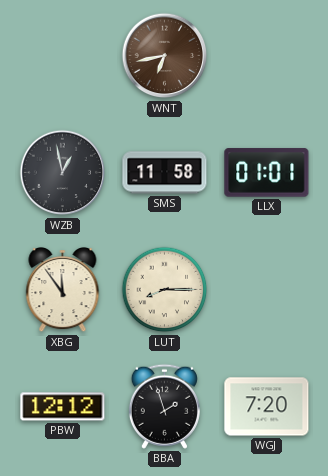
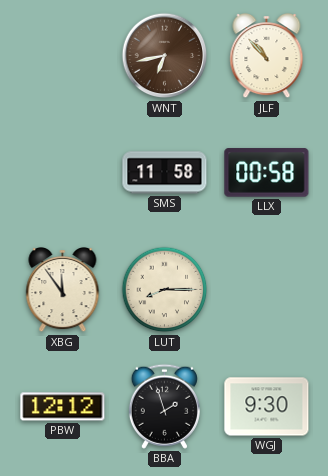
JLF: none -> 10:53 (267, 57)
WZB: 12:58 -> none (63, 173)
LLX: 01:01 -> 00:58 (267, 173)
WGJ: 7:20 -> 9:30 (267, 407)
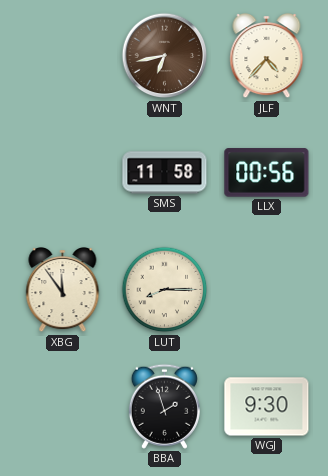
JLF: 10:53 -> 4:37 (267, 57)
LLX: 00:58 -> 00:56 (267, 173)
PBW: 12:12 -> none (63, 407)
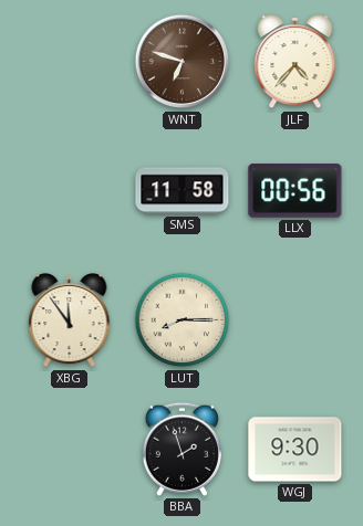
WNT: 6:43 -> 6:48 (183, 62)
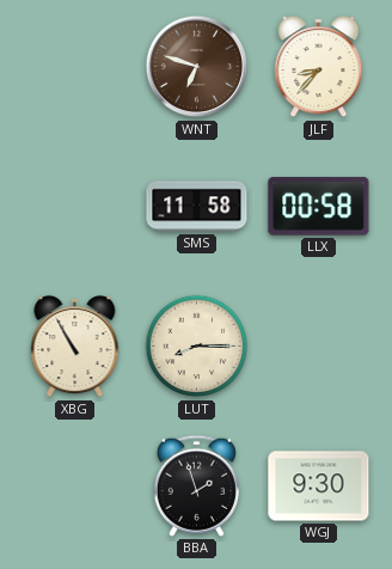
JLF: 4:37 -> 8:37 (319, 68)
LLX: 00:56 -> 00:58 (319, 207)
XBG: 11:54 -> 10:55 (75, 348)
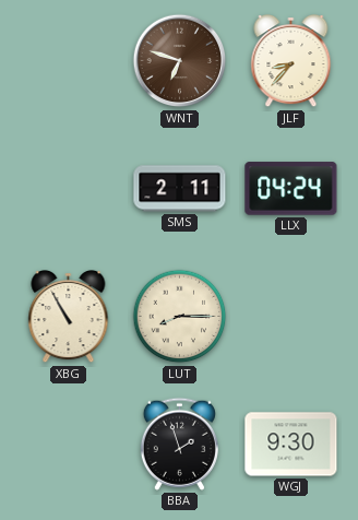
SMS: 11:58 -> 2:11 (180, 189)
LLX: 00:58 -> 04:24 (291, 189)
